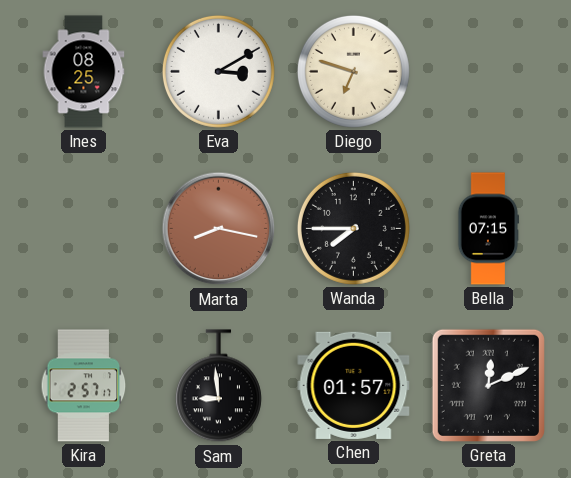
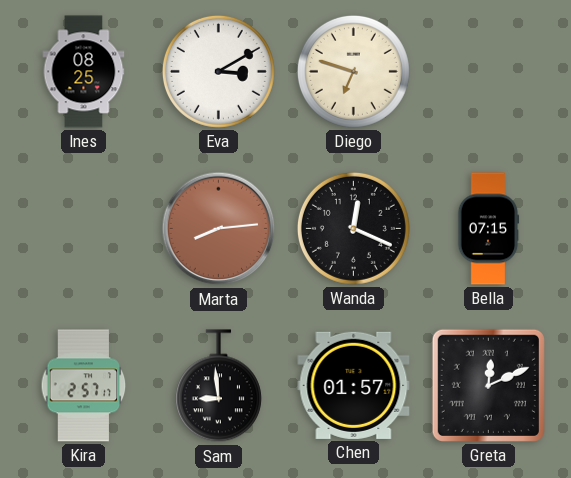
Marta: 8:17 -> 8:14 (219, 229)
Wanda: 7:45 -> 12:19 (353, 228)
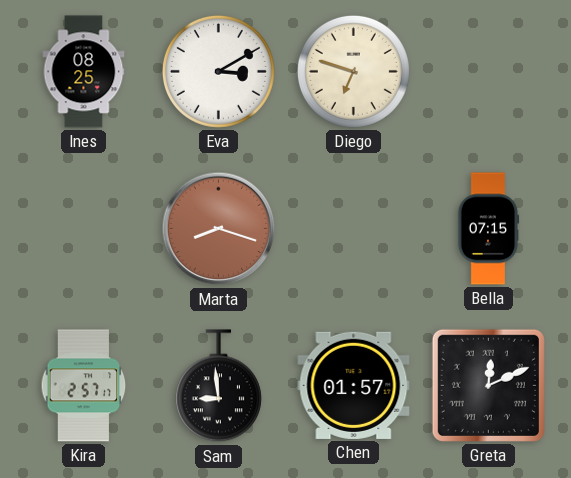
Marta: 8:14 -> 8:18 (219, 229)
Wanda: 12:19 -> none (353, 228)
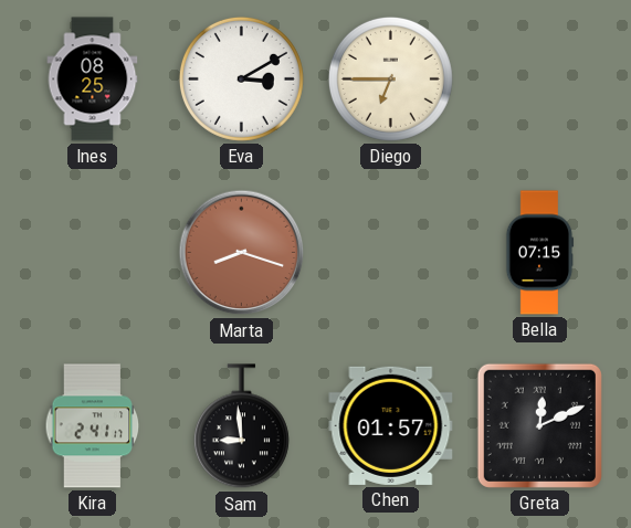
Diego: 6:48 -> 6:45 (390, 78)
Kira: 2:57 -> 2:41 (93, 426)
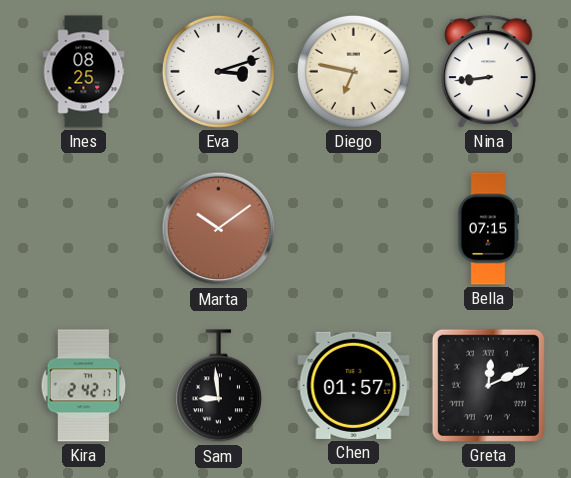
Eva: 3:10 -> 3:12 (218, 71)
Diego: 6:45 -> 6:47 (353, 71)
Nina: none -> 8:44 (489, 72)
Marta: 8:18 -> 10:09 (219, 229)
Kira: 2:41 -> 2:42 (84, 386)
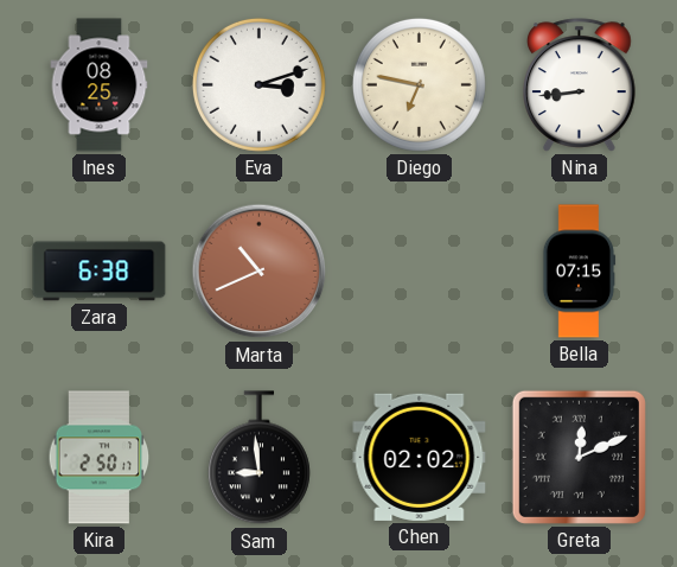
Zara: none -> 6:38 (100, 272)
Marta: 10:09 -> 10:41 (260, 272)
Kira: 2:42 -> 2:50 (100, 458)
Chen: 01:57 -> 02:02 (420, 457)
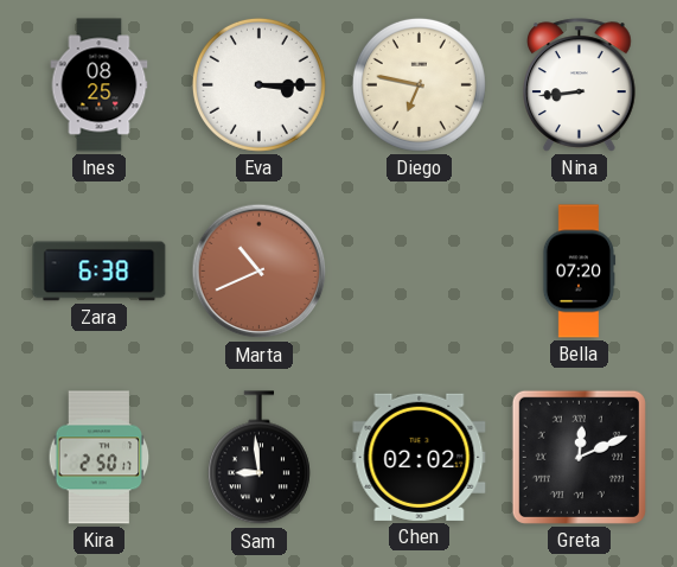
Eva: 3:12 -> 3:15 (258, 84)
Bella: 07:15 -> 07:20 (579, 272)
